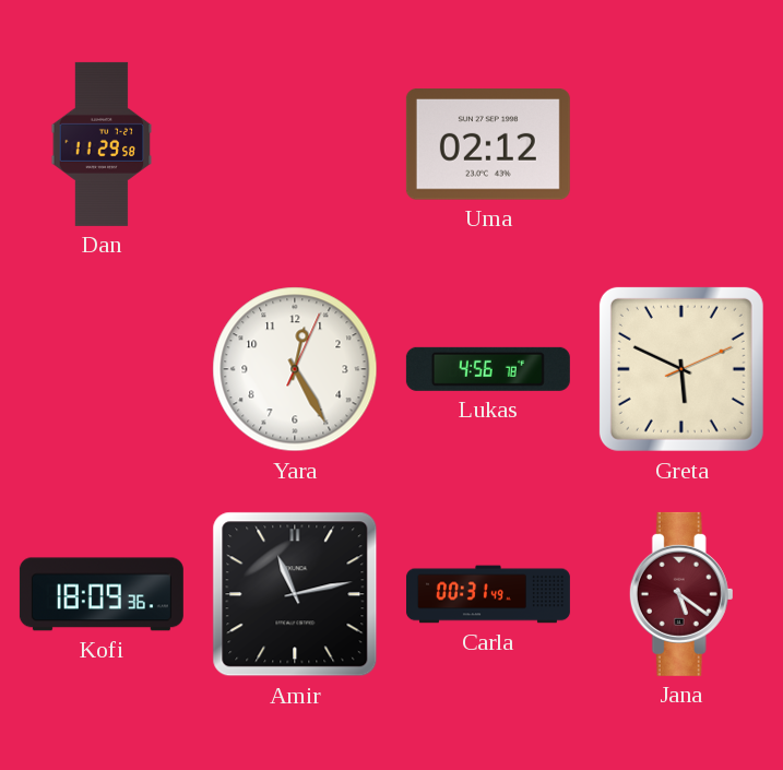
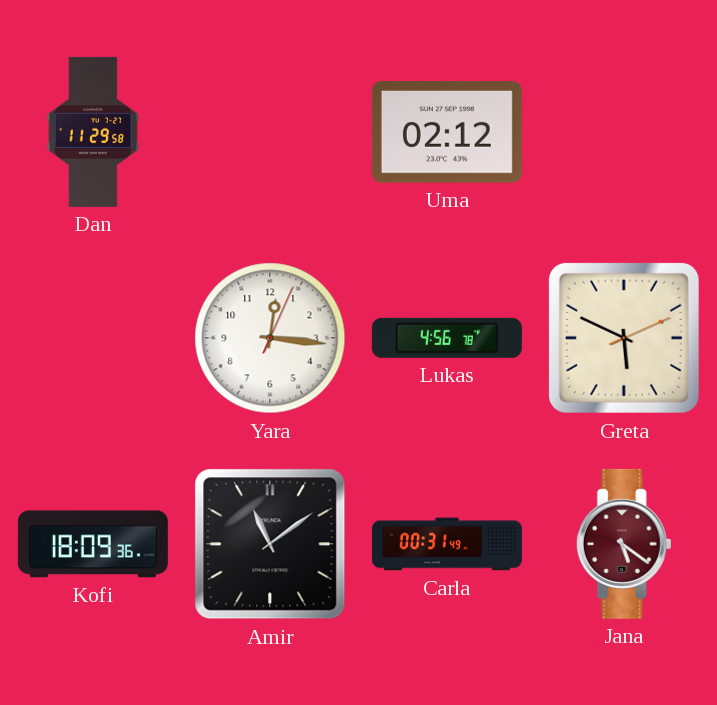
Yara: 12:25 -> 12:16 (270, 338)
Amir: 11:13 -> 11:09 (270, 544)
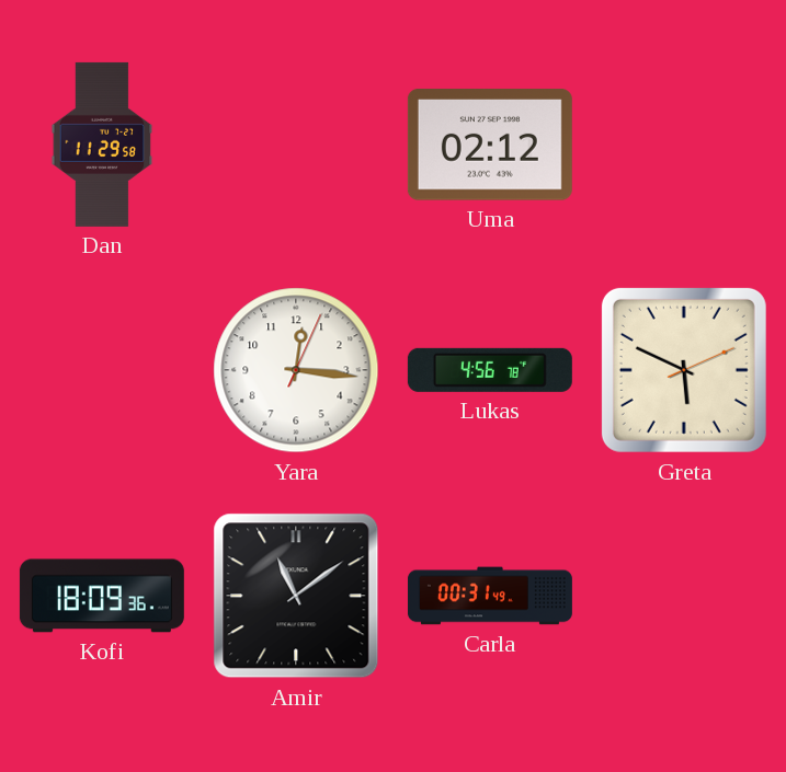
Jana: 5:21 -> none (624, 544)
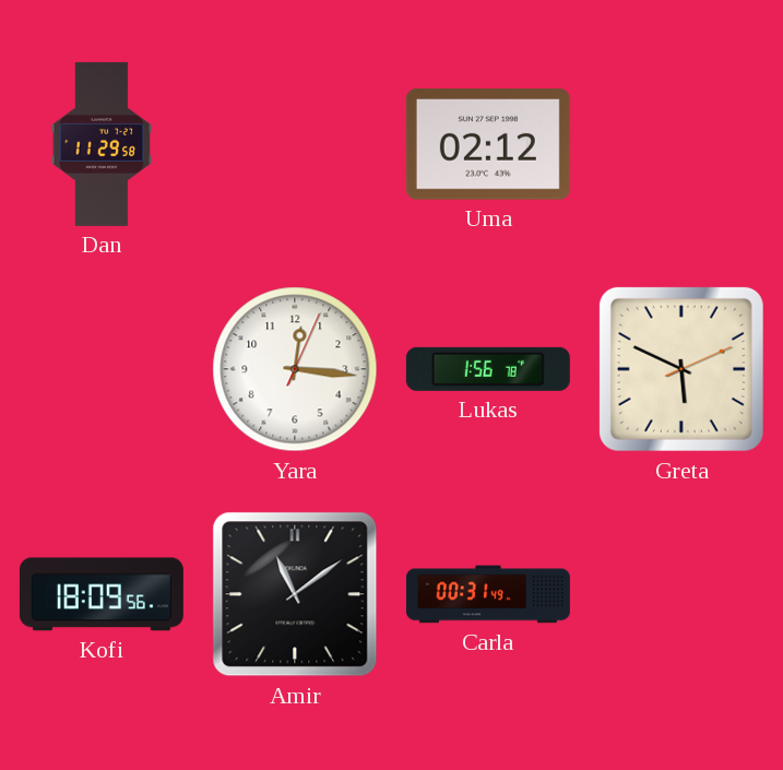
Lukas: 4:56 -> 1:56 (488, 369)
Kofi: 18:09:36 -> 18:09:56 (102, 594)
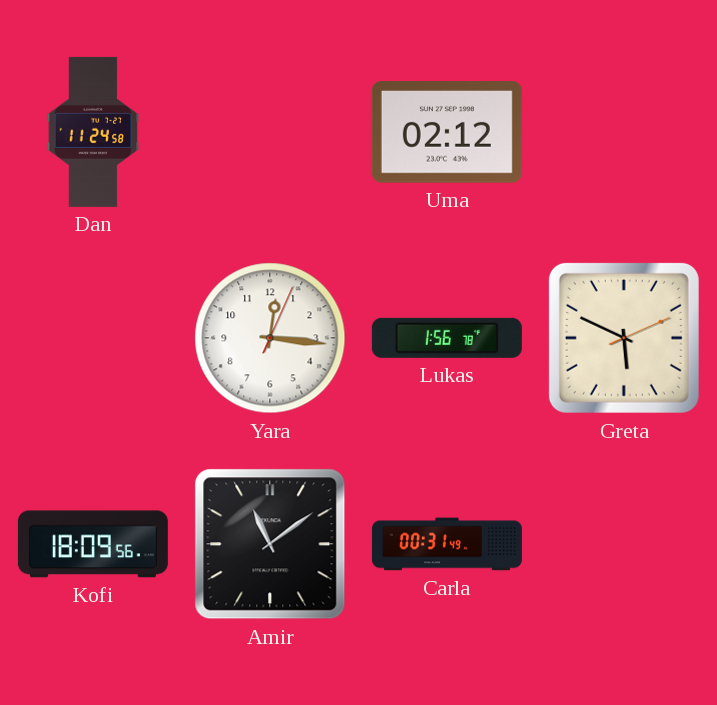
Dan: 11:29 -> 11:24 (93, 132)
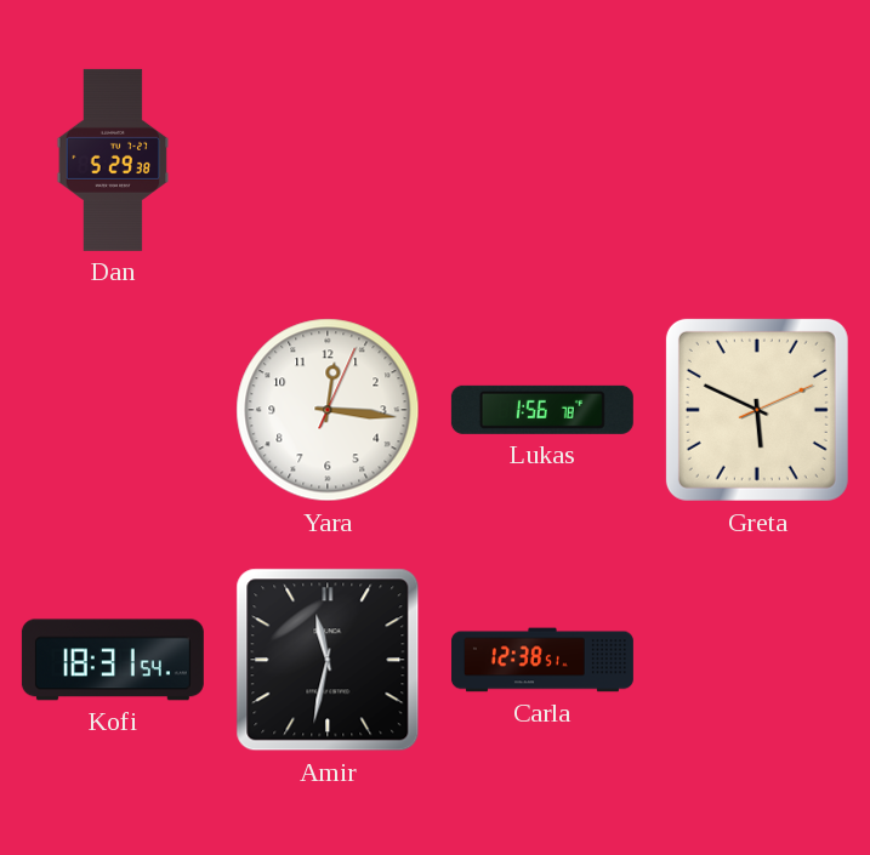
Dan: 11:24 -> 5:29 (113, 160)
Uma: 02:12 -> none (447, 132)
Kofi: 18:09 -> 18:31 (113, 660)
Amir: 11:09 -> 11:32 (328, 660)
Carla: 00:31 -> 12:38 (542, 660)
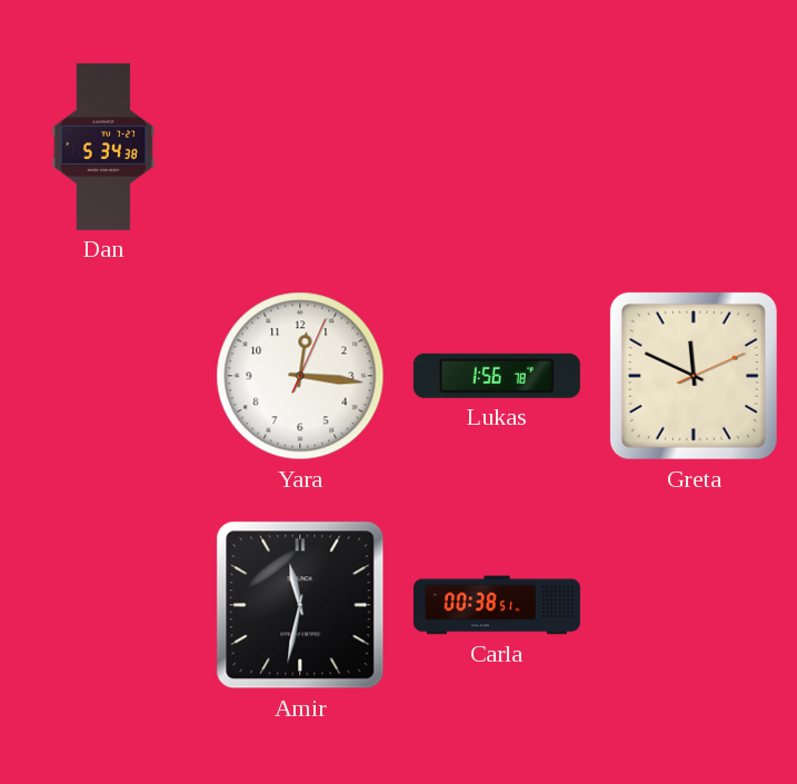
Dan: 5:29 -> 5:34 (103, 147)
Greta: 5:49 -> 11:49 (694, 376)
Kofi: 18:31 -> none (113, 660)
Carla: 12:38 -> 00:38 (497, 605)
